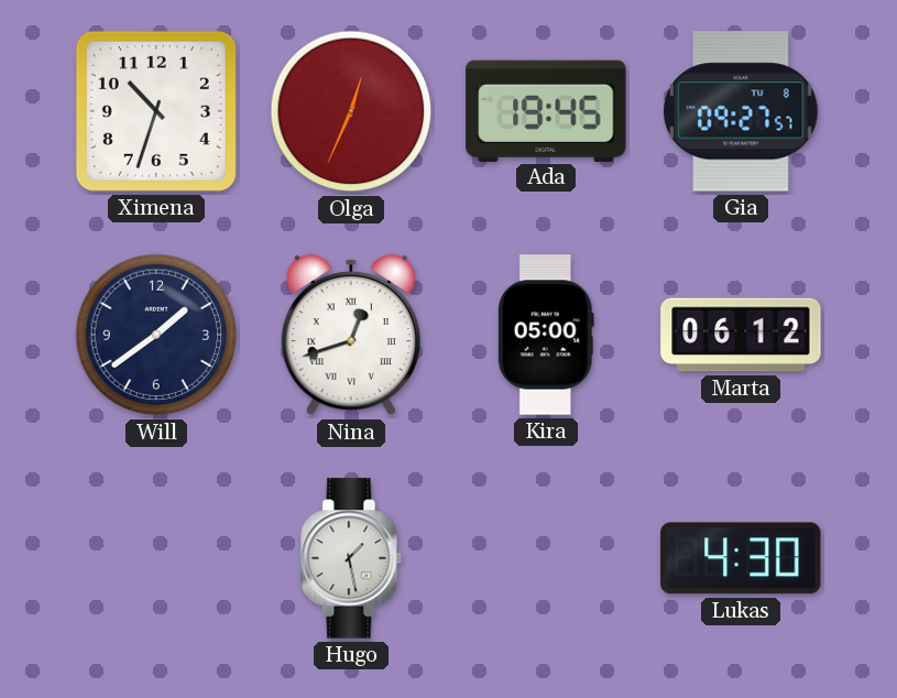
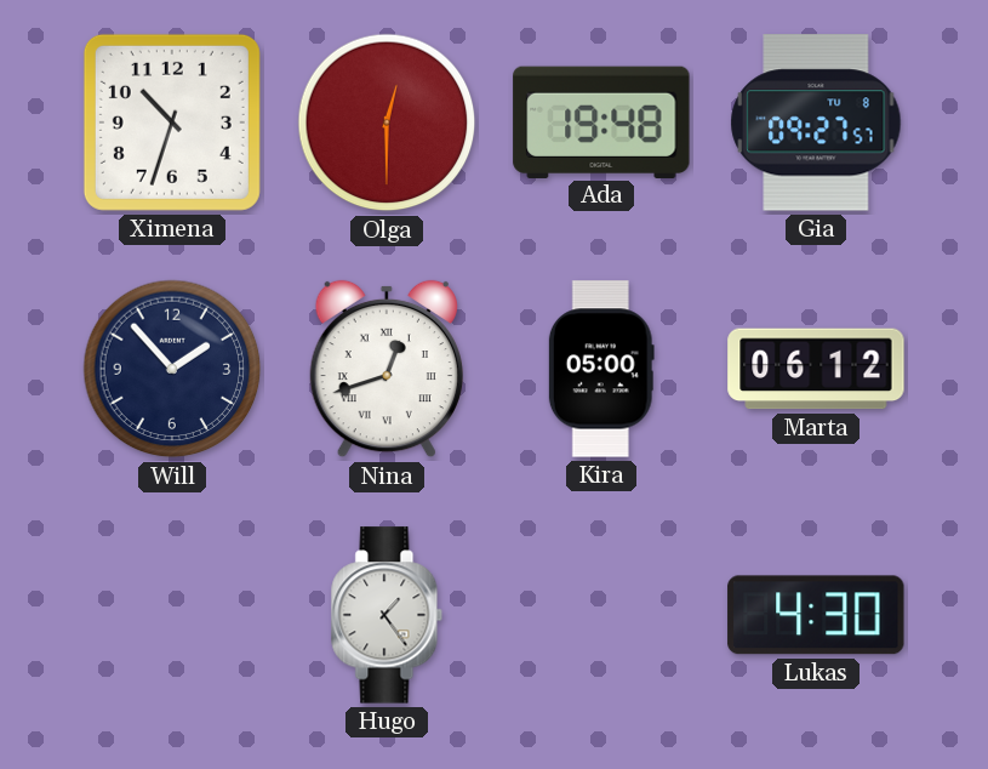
Olga: 12:34 -> 12:30 (387, 123)
Ada: 19:45 -> 19:48 (601, 121)
Will: 1:39 -> 1:53 (172, 369)
Hugo: 1:28 -> 1:24 (387, 615)
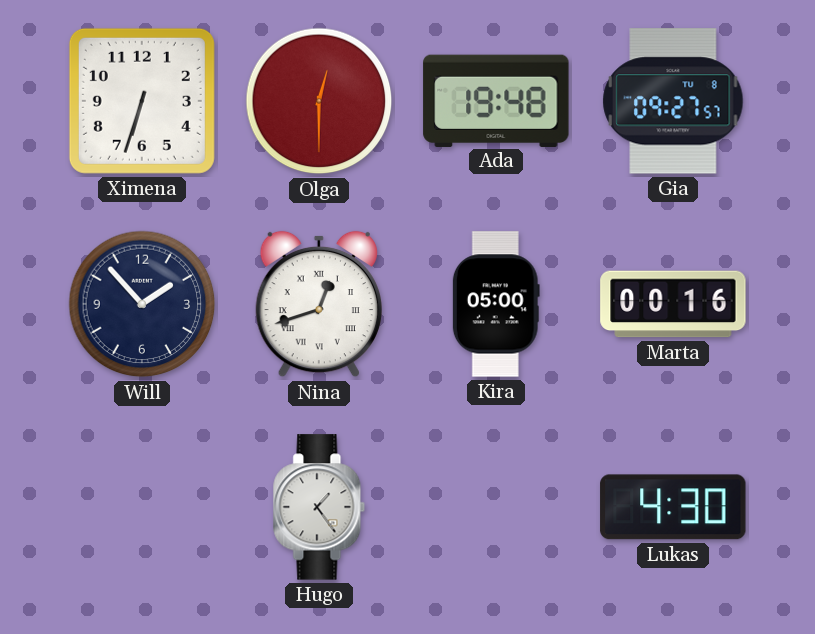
Ximena: 10:33 -> 6:33 (142, 101)
Marta: 06:12 -> 00:16 (673, 304)
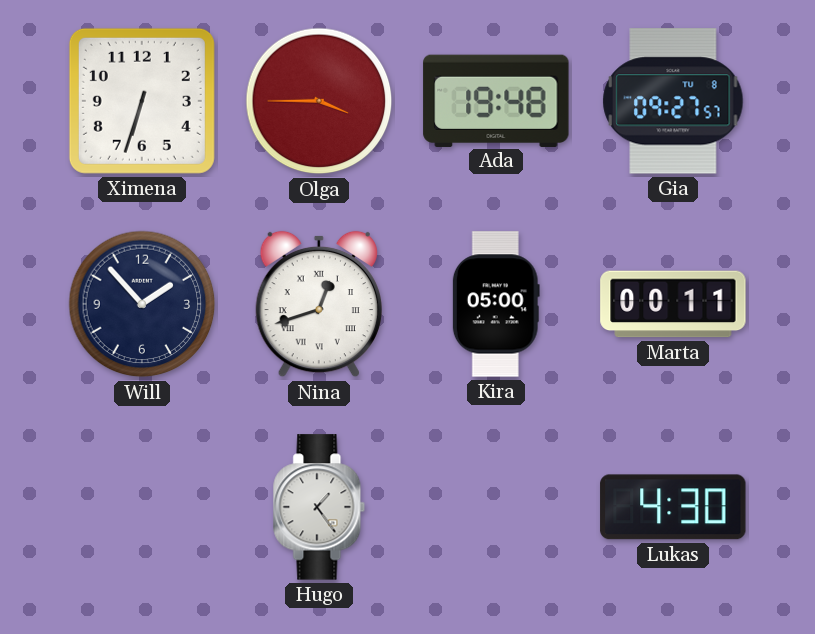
Olga: 12:30 -> 3:45 (319, 101)
Marta: 00:16 -> 00:11 (673, 304)
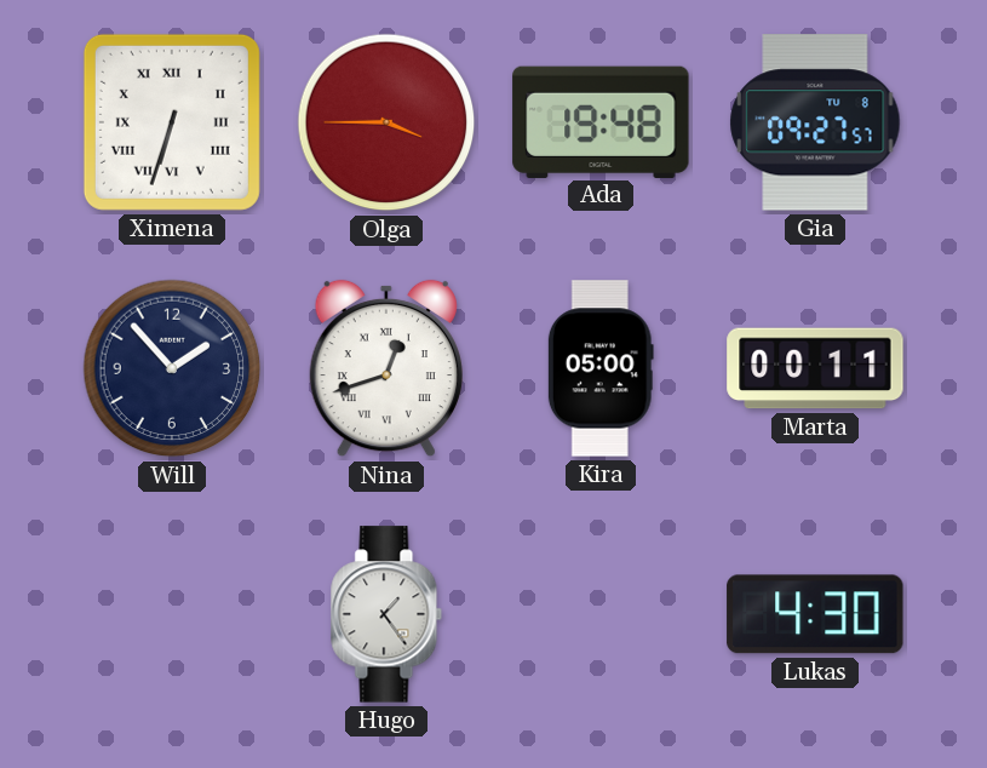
Ximena numerals: Arabic -> Roman (172, 122)
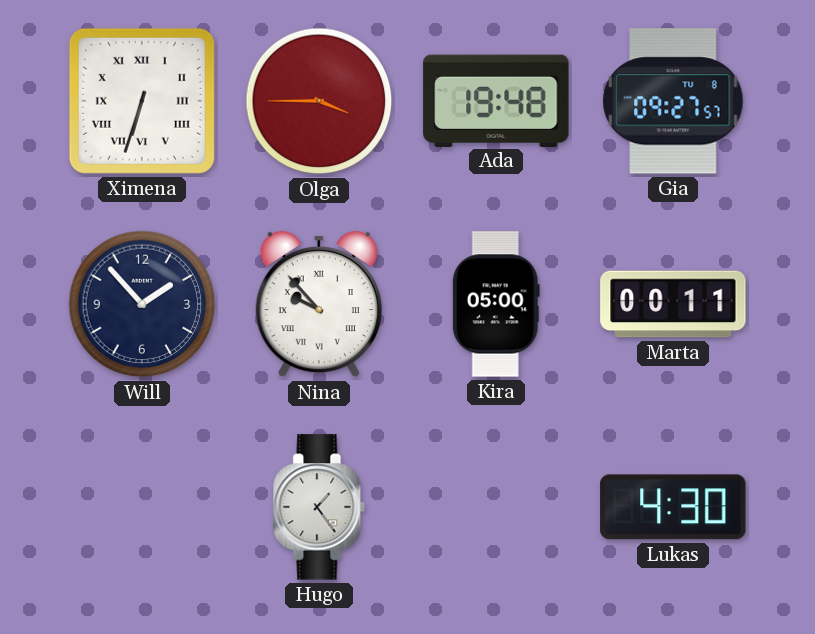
Nina: 12:42 -> 9:53 (319, 304)
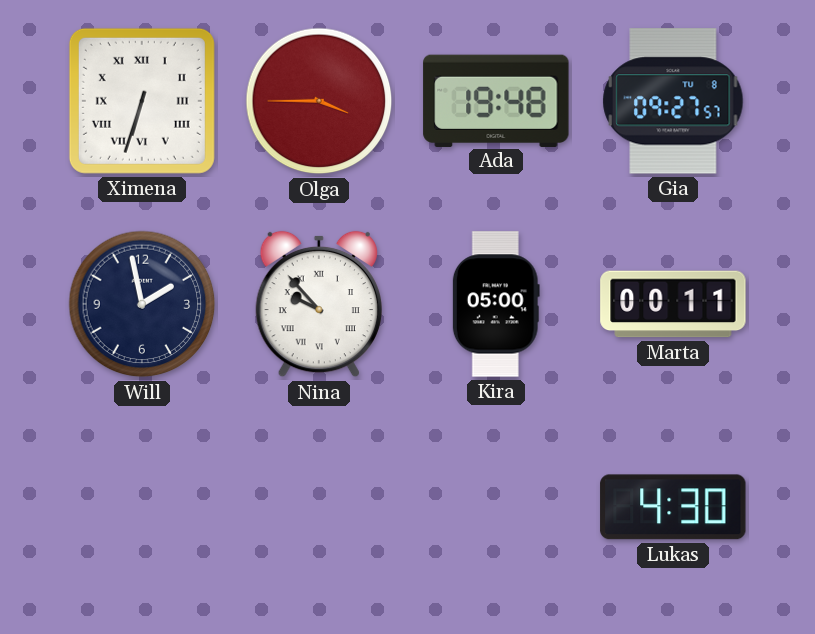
Will: 1:53 -> 1:58 (142, 304)
Hugo: 1:24 -> none (319, 507)
